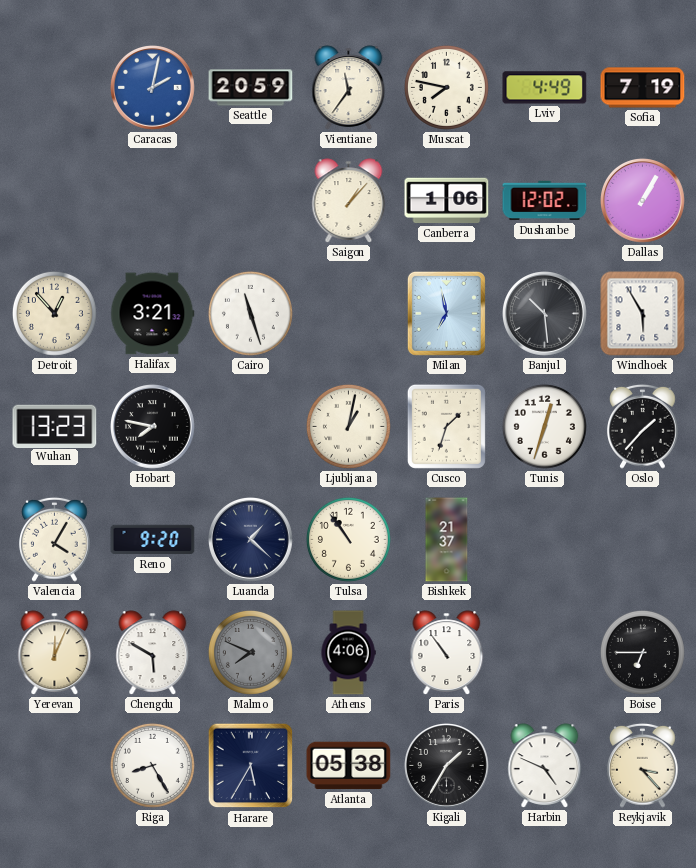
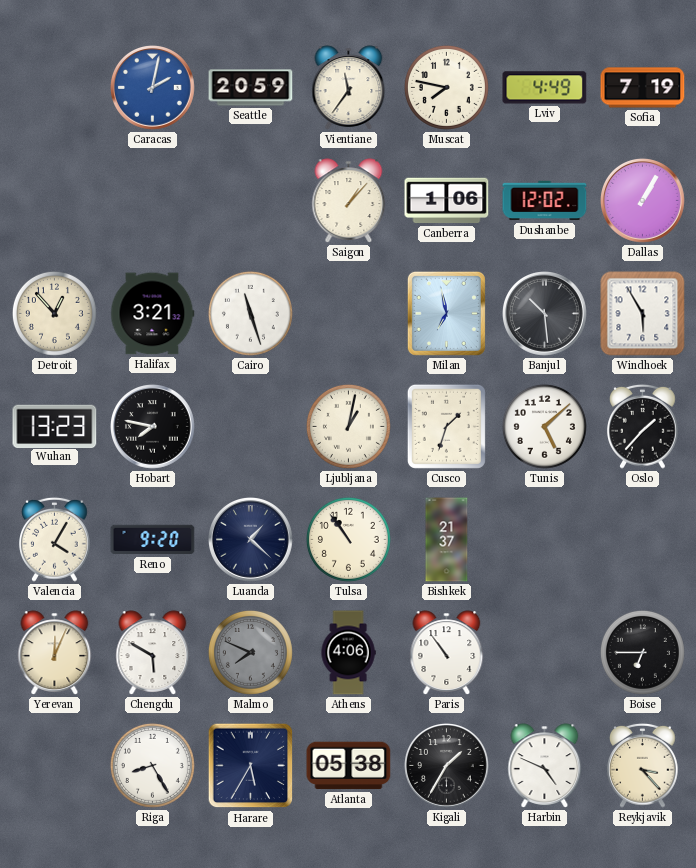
Tunis: 12:33 -> 5:08 (544, 426)
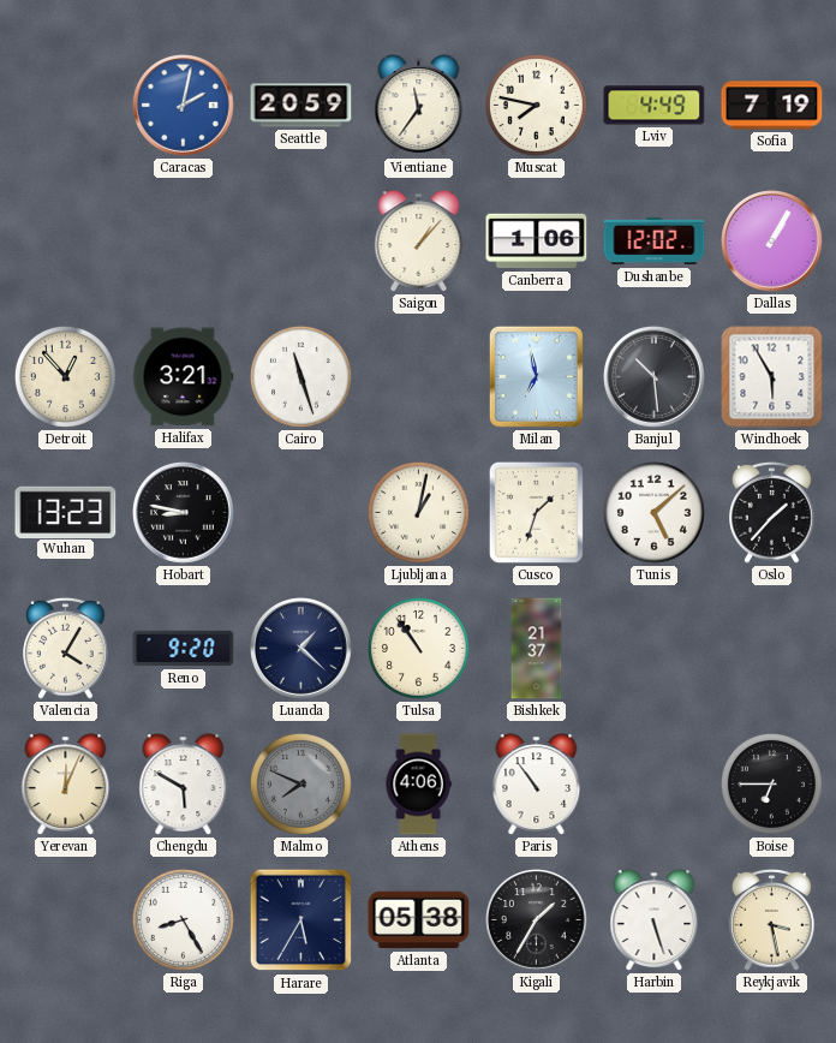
Hobart: 7:47 -> 8:47 (184, 513)
Harbin: 4:49 -> 5:27 (655, 920)
Reykjavik: 3:23 -> 3:28 (772, 919)
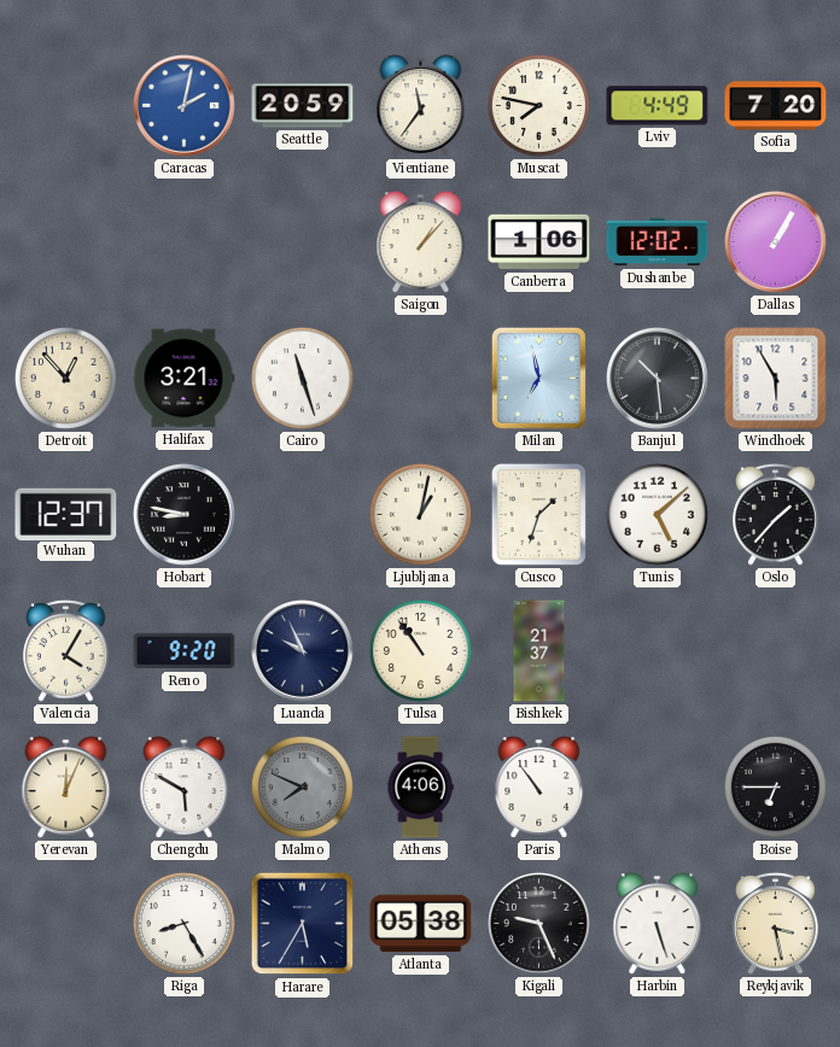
Sofia: 7:19 -> 7:20 (776, 106)
Wuhan: 13:23 -> 12:37 (66, 514)
Luanda: 1:22 -> 9:56 (303, 651)
Kigali: 1:35 -> 9:26 (539, 924)
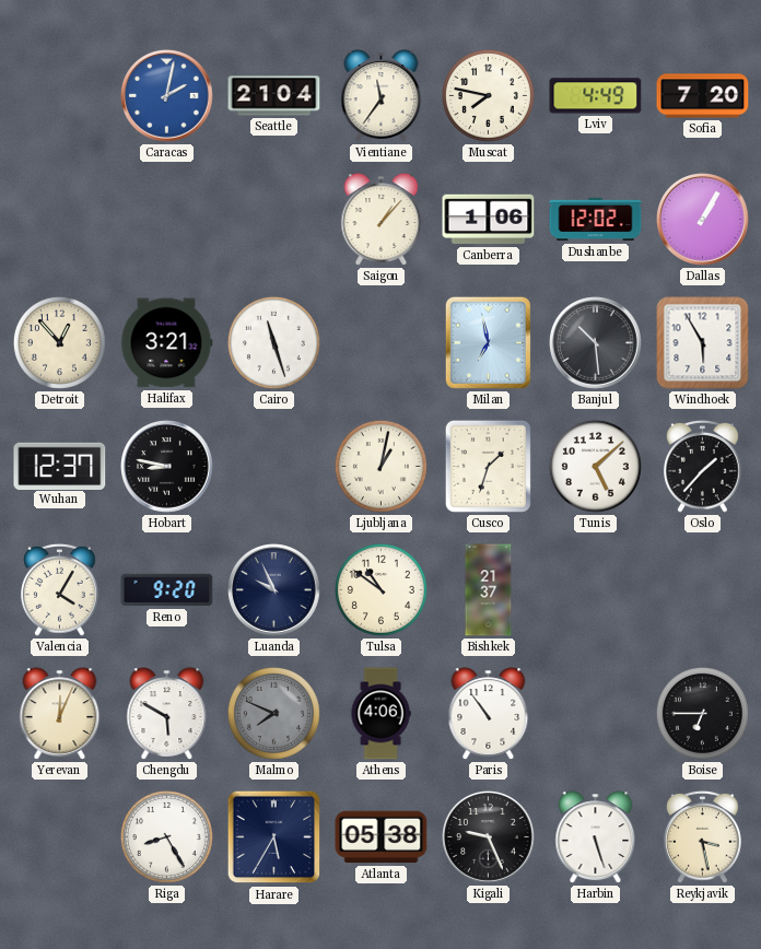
Seattle: 20:59 -> 21:04 (274, 96)
Tulsa: 10:54 -> 10:51 (380, 589)
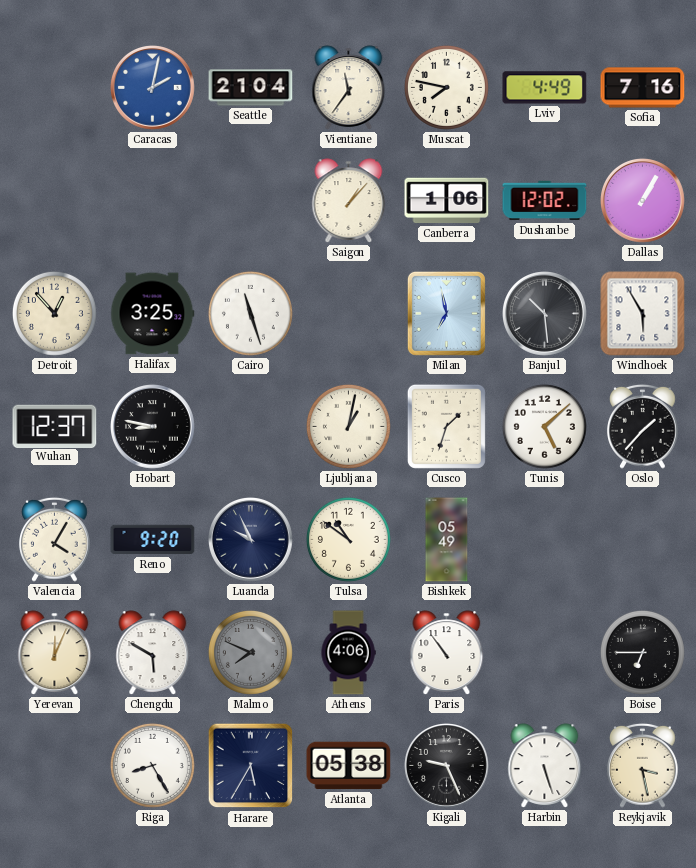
Sofia: 7:20 -> 7:16 (643, 88)
Halifax: 3:21 -> 3:25 (152, 314)
Bishkek: 21:37 -> 05:49 (447, 540)
